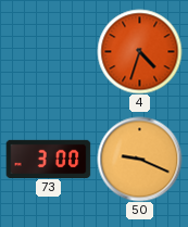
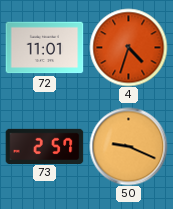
72: none -> 11:01 (44, 48)
73: 3:00 -> 2:57 (44, 146)
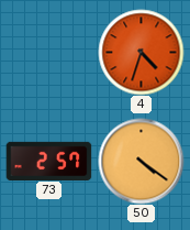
72: 11:01 -> none (44, 48)
50: 9:19 -> 4:21 (141, 161)
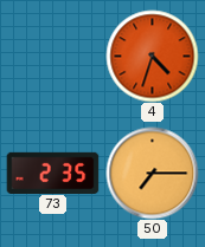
73: 2:57 -> 2:35 (52, 173)
50: 4:21 -> 7:15 (152, 173)
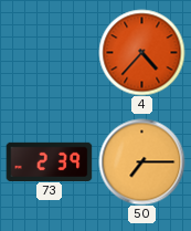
4: 4:33 -> 4:37 (141, 52)
73: 2:35 -> 2:39 (49, 161)
